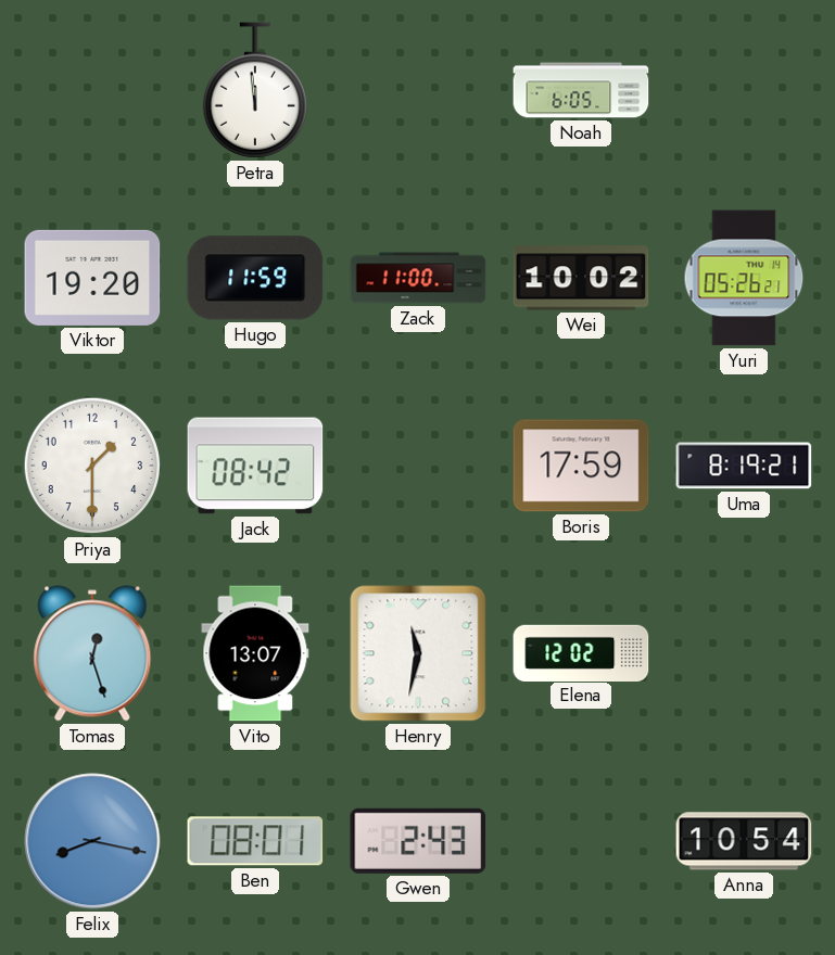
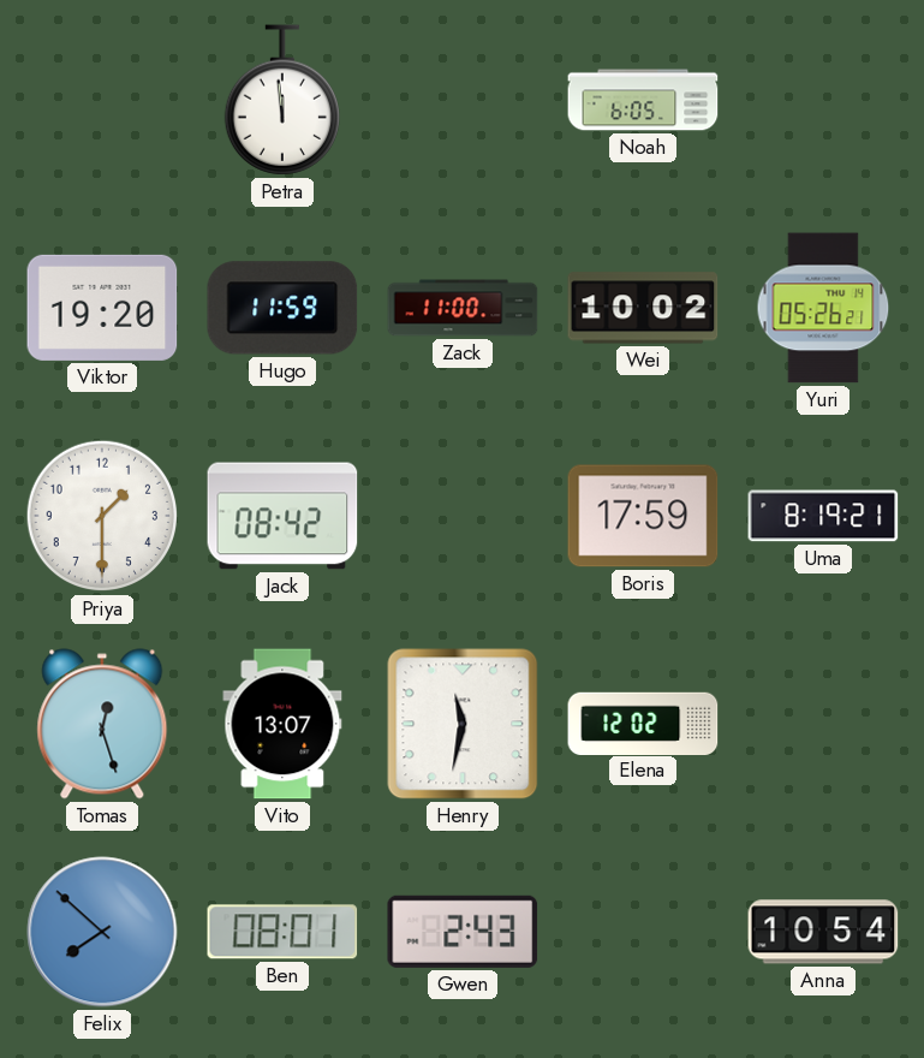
Felix: 8:17 -> 7:52 (102, 932)
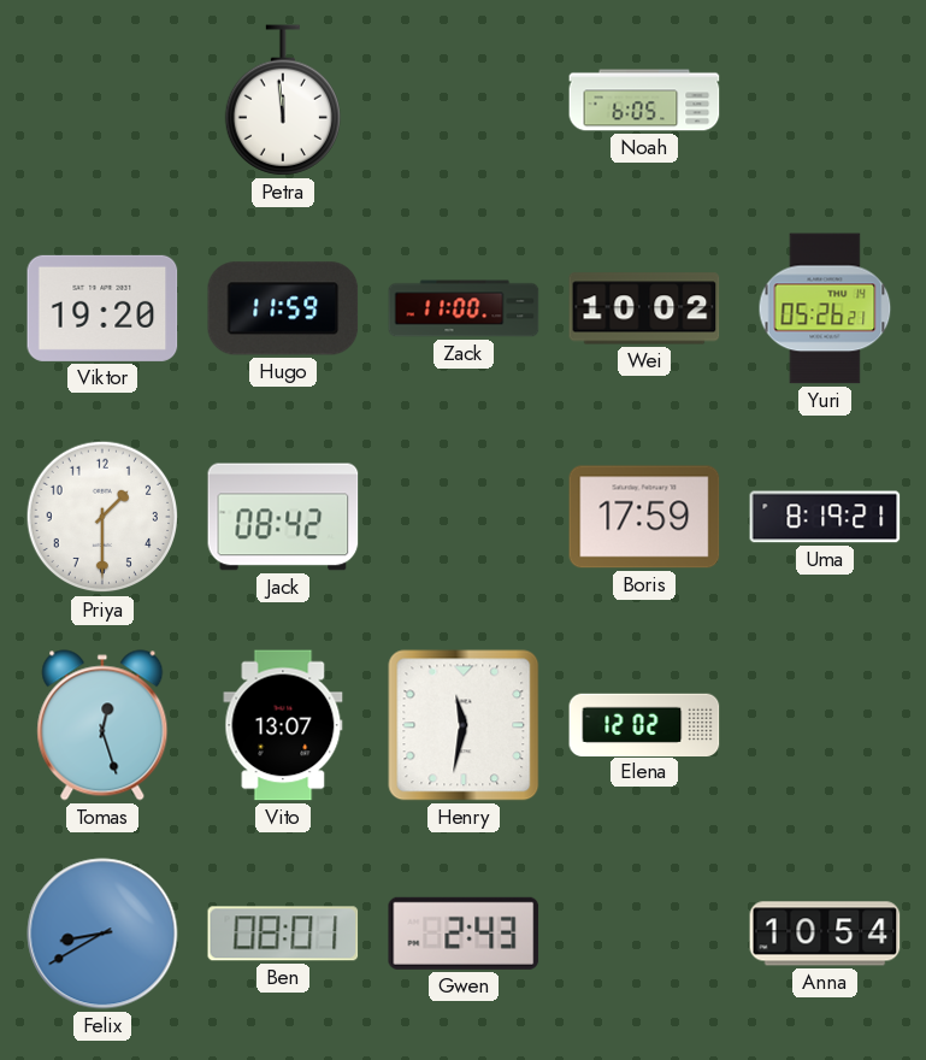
Felix: 7:52 -> 8:40 (102, 934)
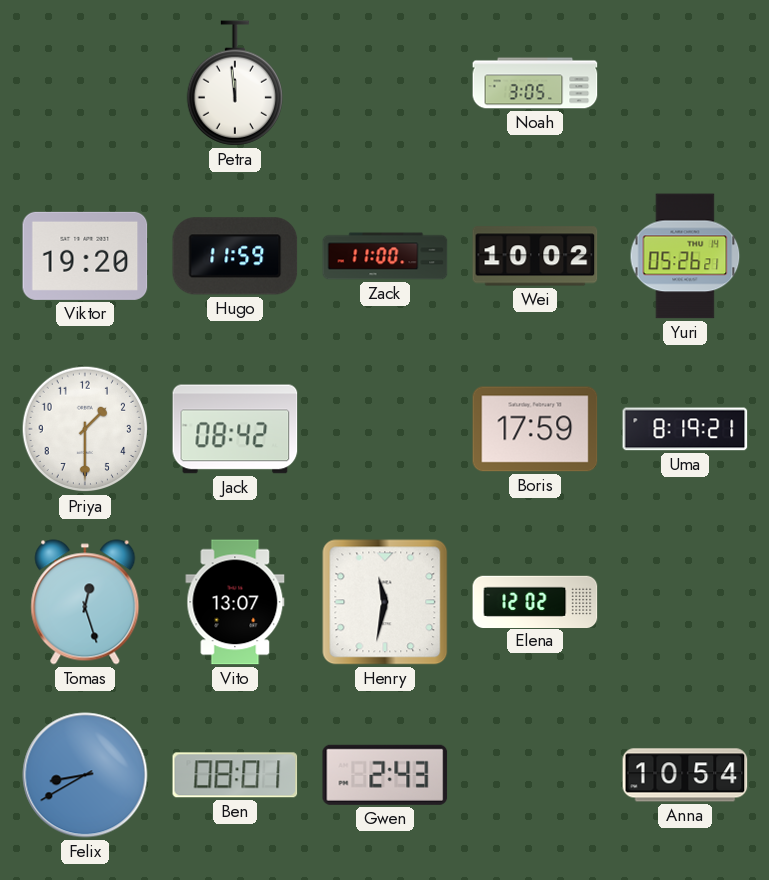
Noah: 6:05 -> 3:05 (535, 83)
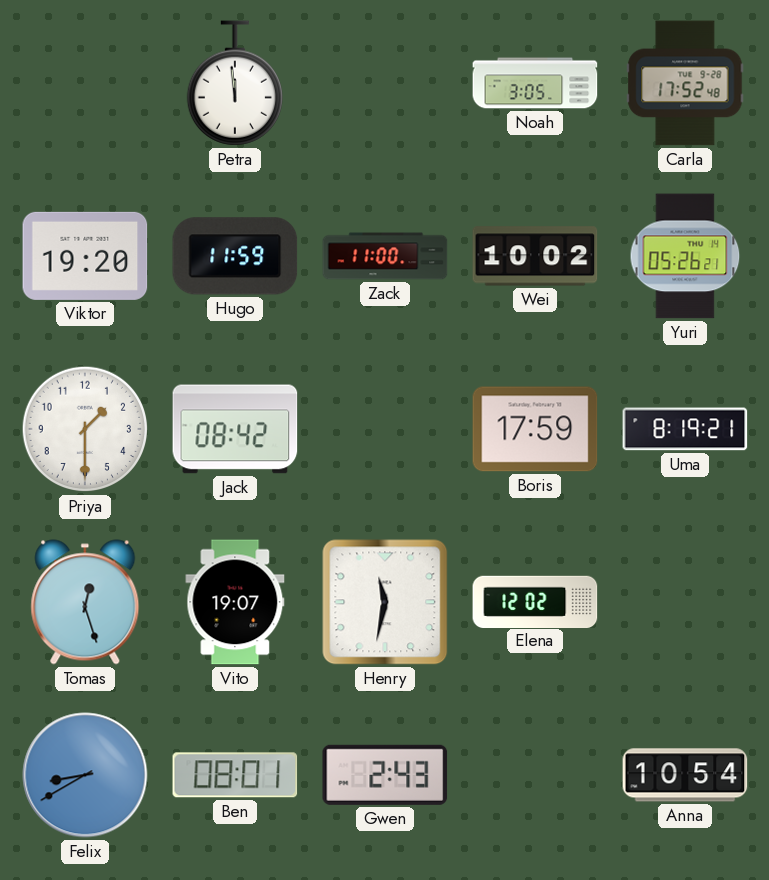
Carla: none -> 17:52 (685, 83)
Vito: 13:07 -> 19:07 (235, 602)
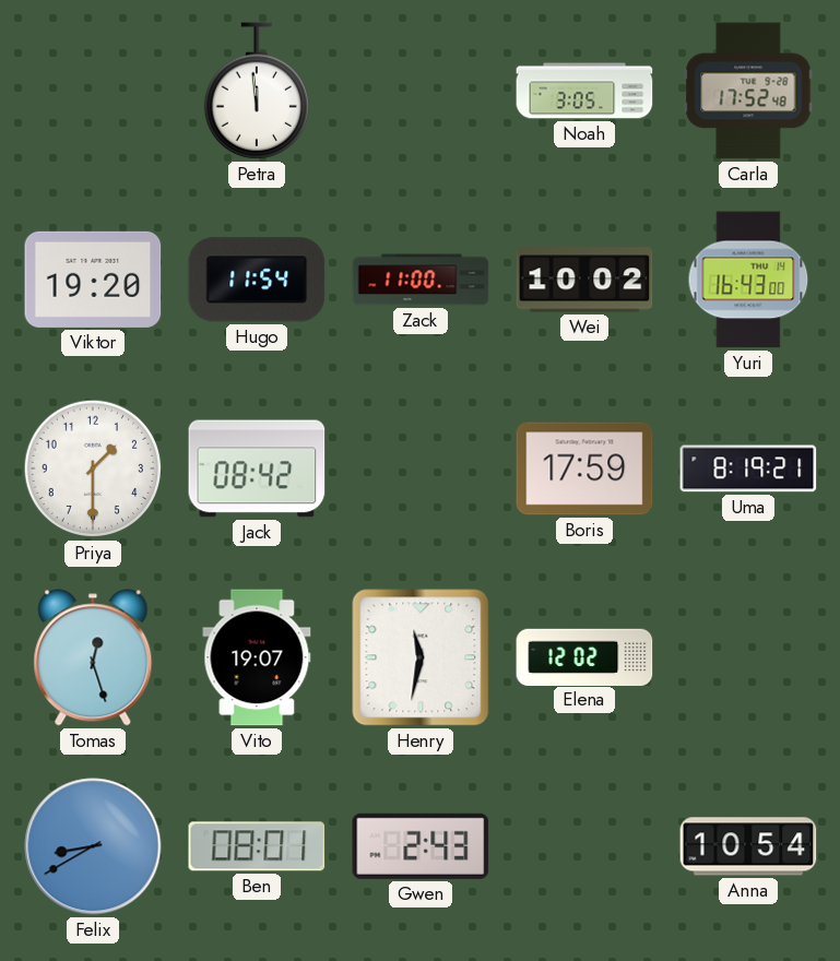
Hugo: 11:59 -> 11:54 (257, 280)
Yuri: 05:26 -> 16:43 (748, 280)
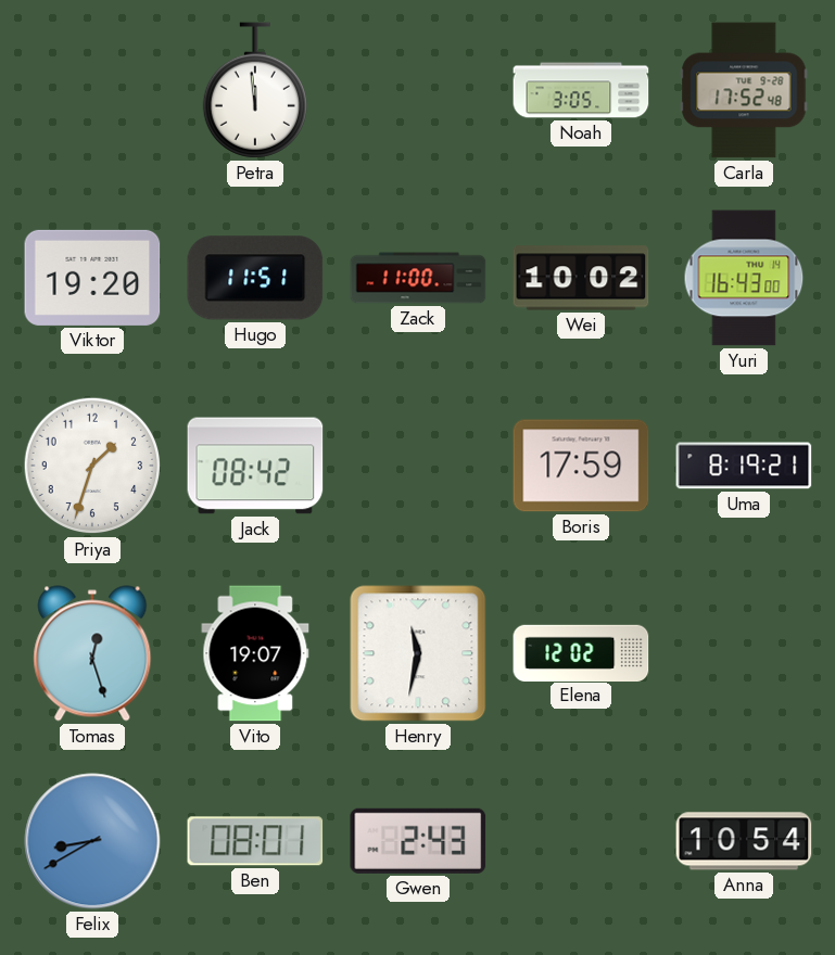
Hugo: 11:54 -> 11:51 (255, 278)
Priya: 1:30 -> 1:33 (92, 466)
